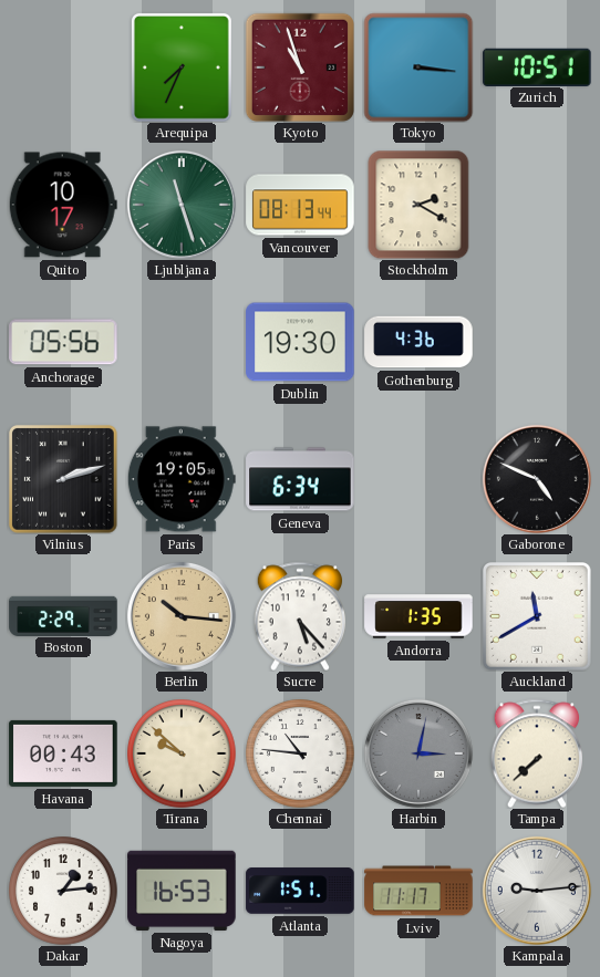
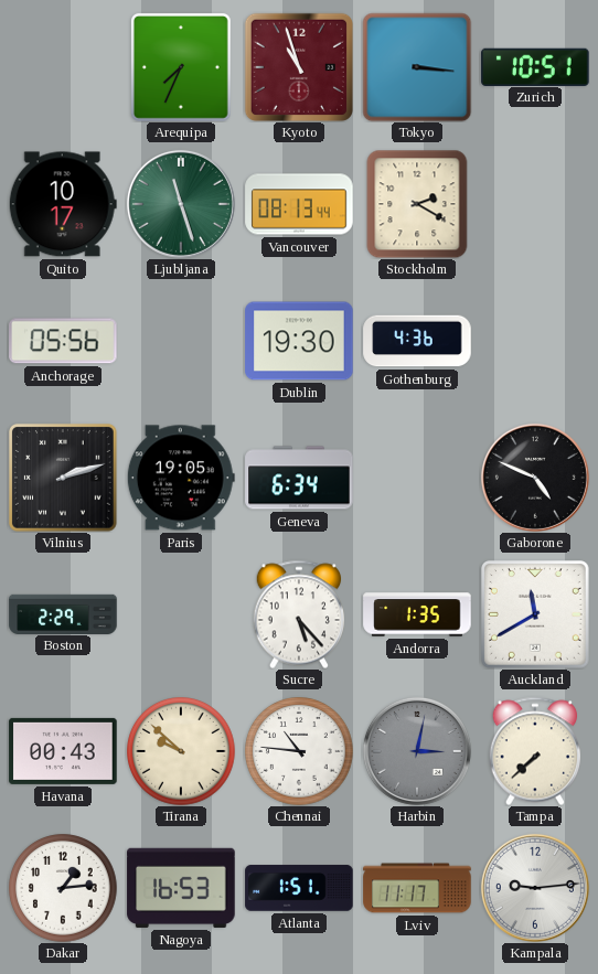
Berlin: 10:16 -> none (182, 616)
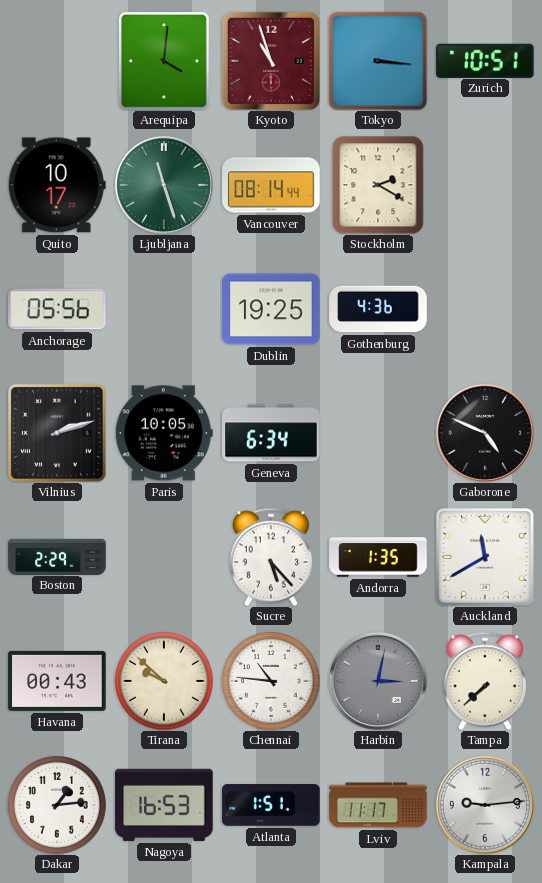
Arequipa: 7:34 -> 4:01 (164, 61)
Vancouver: 08:13 -> 08:14 (271, 185)
Dublin: 19:30 -> 19:25 (271, 309)
Paris: 19:05 -> 10:05 (164, 433)
